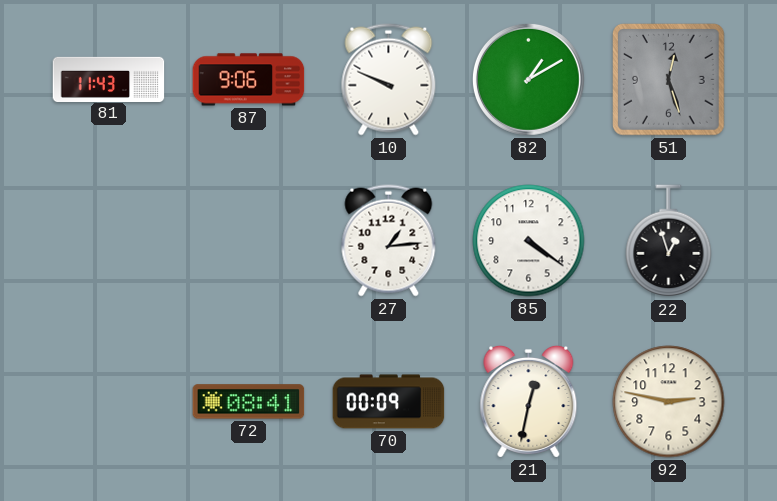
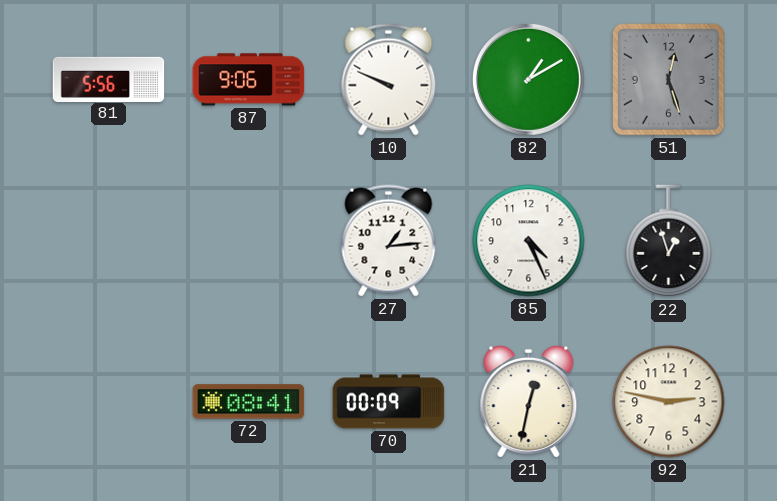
81: 11:43 -> 5:56 (109, 79)
85: 4:21 -> 4:26 (529, 241)
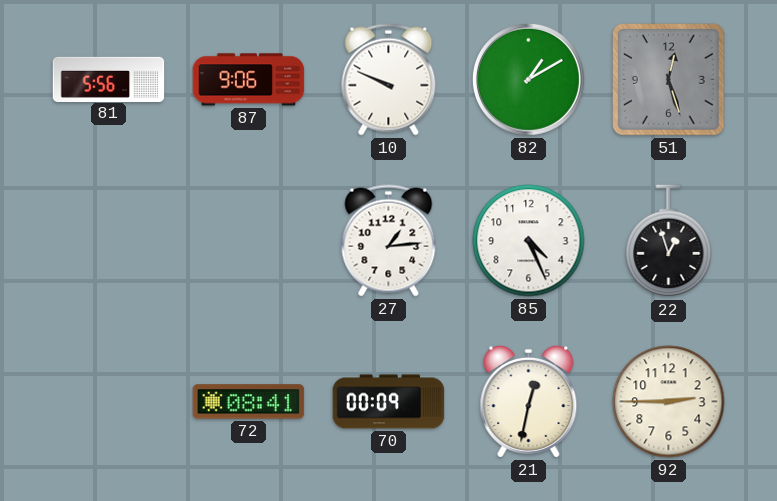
92: 2:47 -> 2:45 (669, 402)
